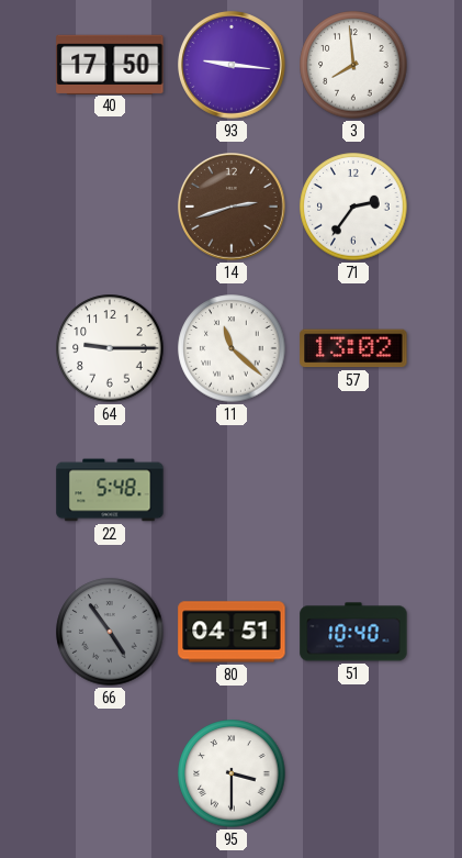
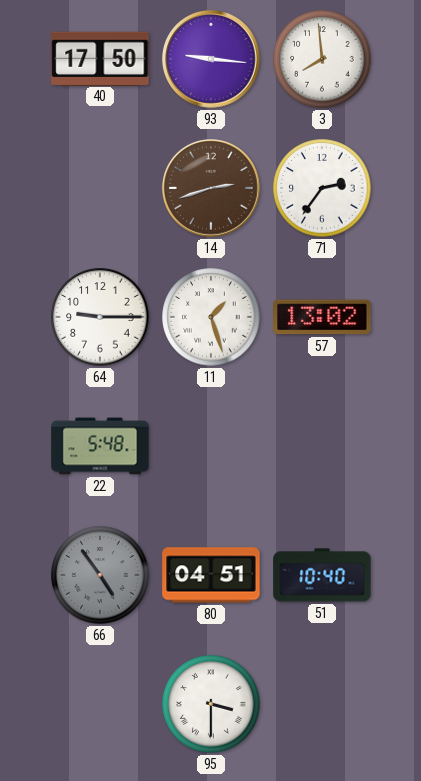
11: 11:22 -> 1:27 (211, 317)
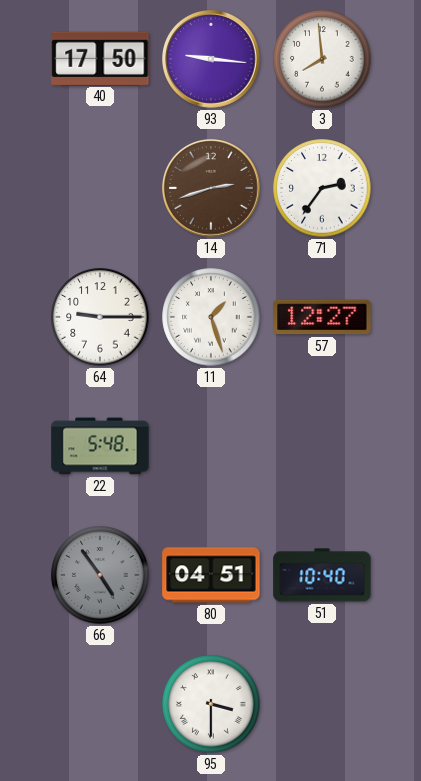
57: 13:02 -> 12:27 (322, 317)
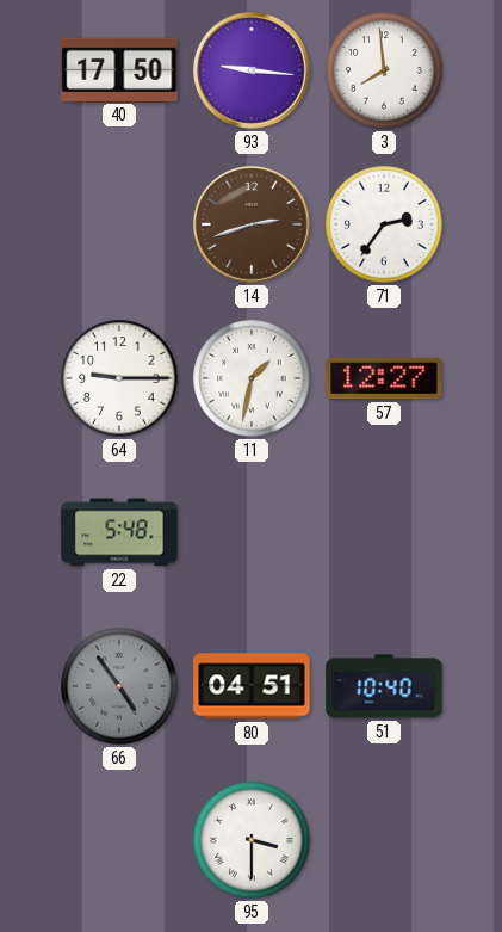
11: 1:27 -> 1:32 (252, 378)
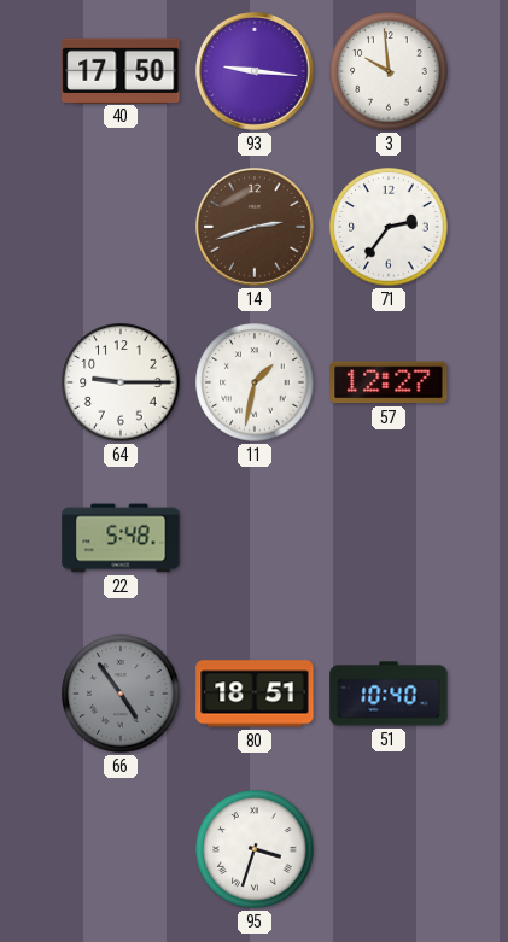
3: 7:59 -> 9:59 (389, 71)
80: 04:51 -> 18:51 (255, 694)
95: 3:30 -> 3:33 (255, 849)
